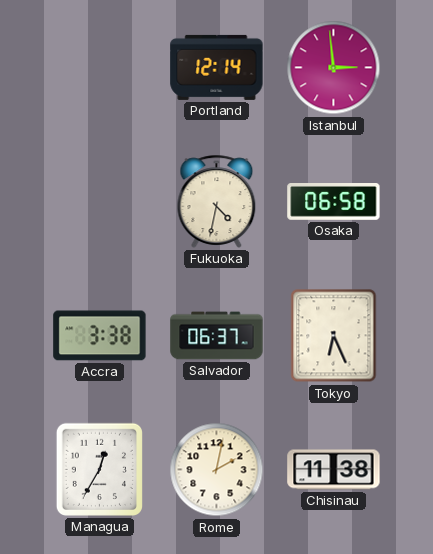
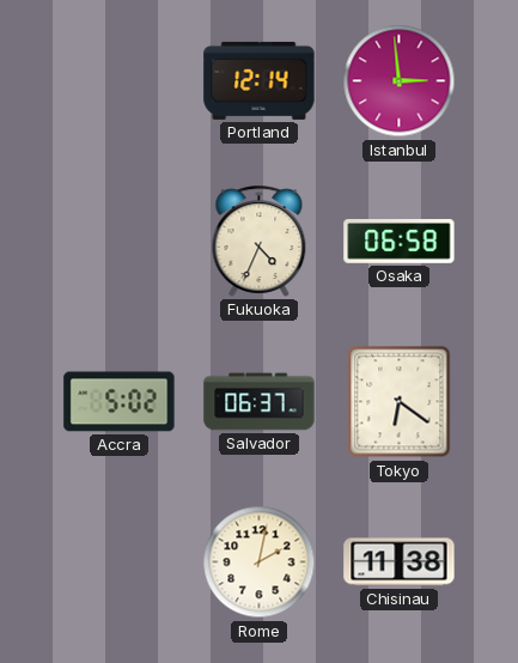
Fukuoka: 4:32 -> 4:34 (260, 241)
Accra: 3:38 -> 5:02 (120, 402)
Tokyo: 6:26 -> 6:21 (400, 402)
Managua: 12:35 -> none (99, 469)
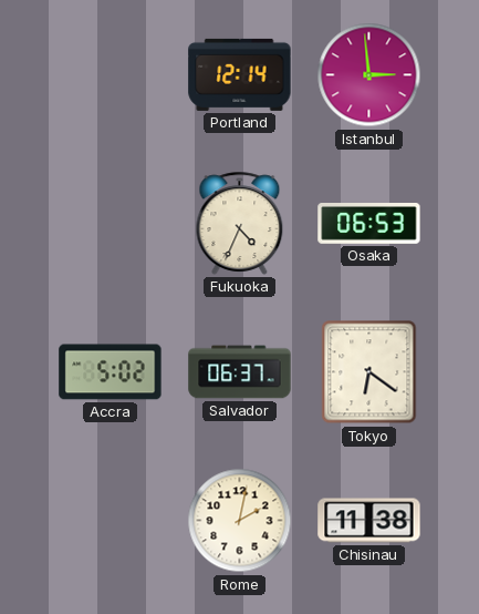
Osaka: 06:58 -> 06:53 (369, 224)
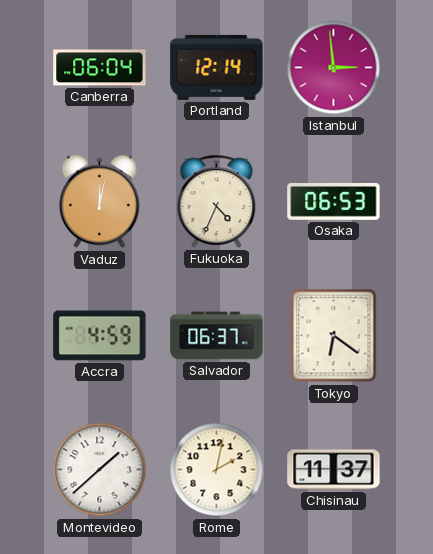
Canberra: none -> 06:04 (100, 68)
Vaduz: none -> 12:02 (99, 202)
Accra: 5:02 -> 4:59 (100, 336)
Montevideo: none -> 1:38 (100, 470)
Chisinau: 11:38 -> 11:37 (334, 470)
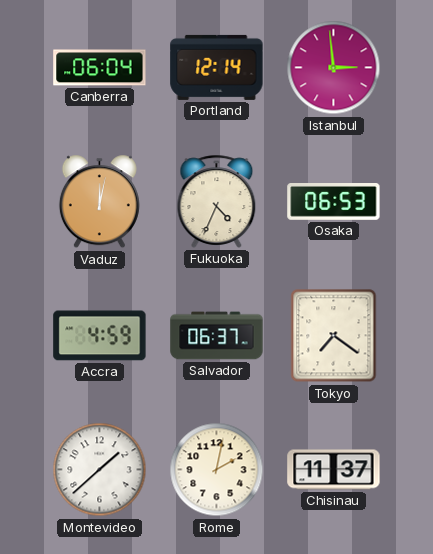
Tokyo: 6:21 -> 7:21 (334, 336)
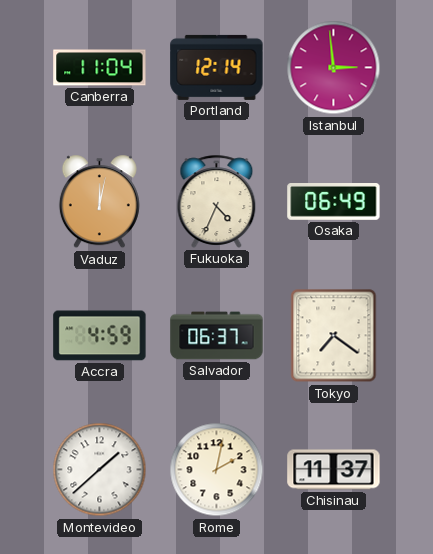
Canberra: 06:04 -> 11:04 (100, 68)
Osaka: 06:53 -> 06:49 (334, 202)
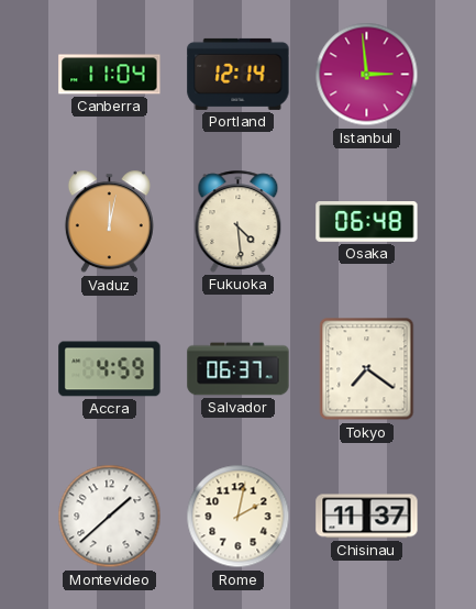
Fukuoka: 4:34 -> 4:29 (239, 221)
Osaka: 06:49 -> 06:48 (367, 222)
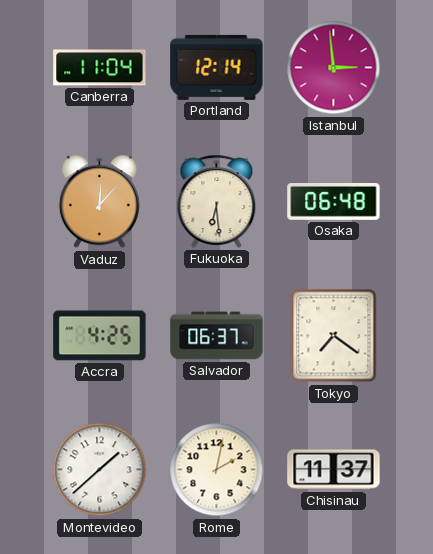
Vaduz: 12:02 -> 12:07 (99, 202)
Fukuoka: 4:29 -> 6:29 (217, 201)
Accra: 4:59 -> 4:25 (100, 336)
